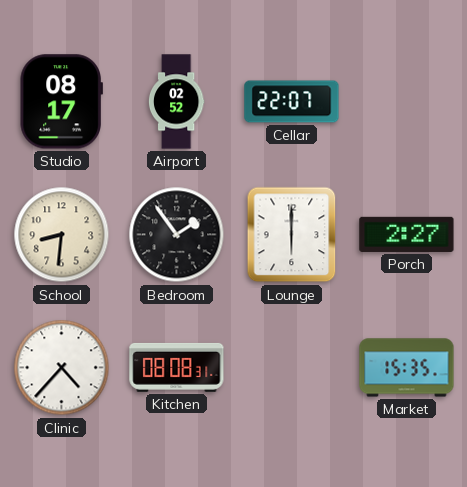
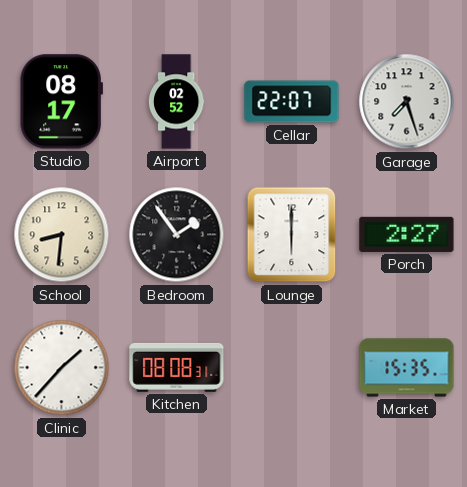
Garage: none -> 7:27 (407, 102)
Clinic: 4:37 -> 1:37 (62, 368)
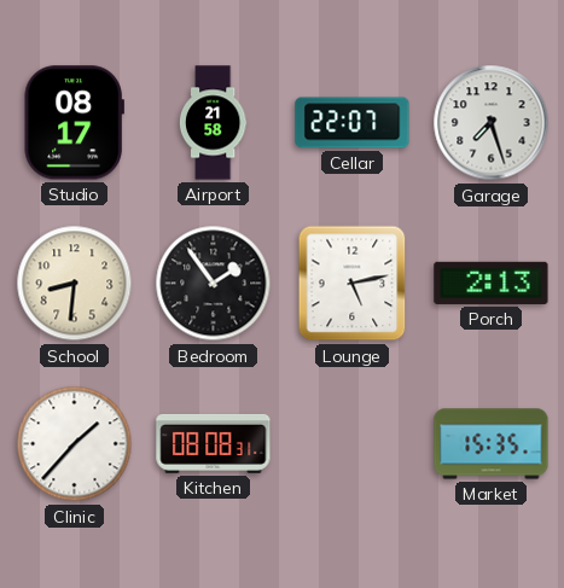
Airport: 02:52 -> 21:58 (213, 123)
Lounge: 6:00 -> 5:13 (353, 284)
Porch: 2:27 -> 2:13 (492, 283)
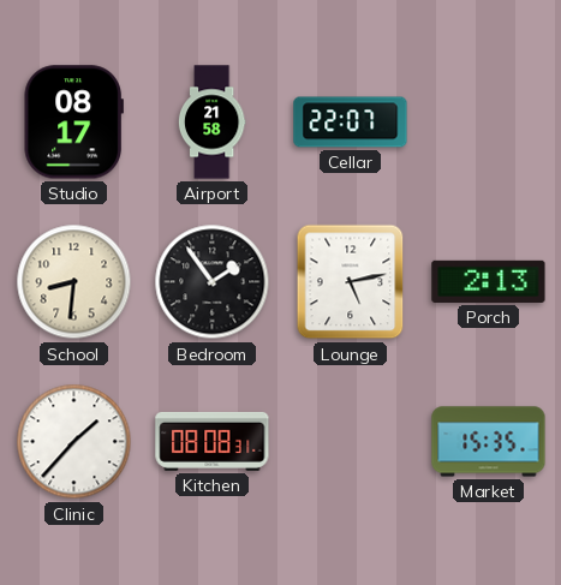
Garage: 7:27 -> none (492, 123)
